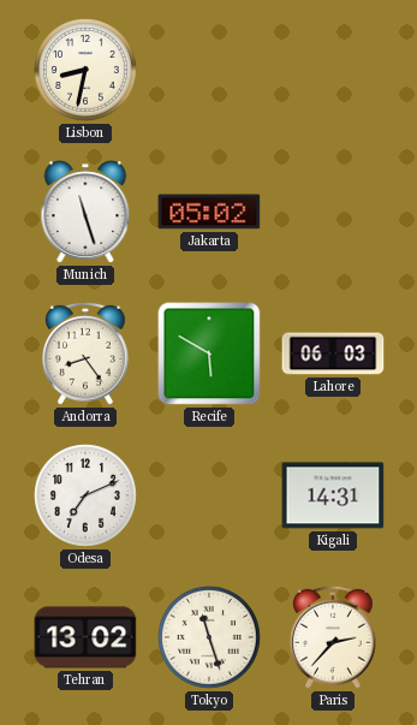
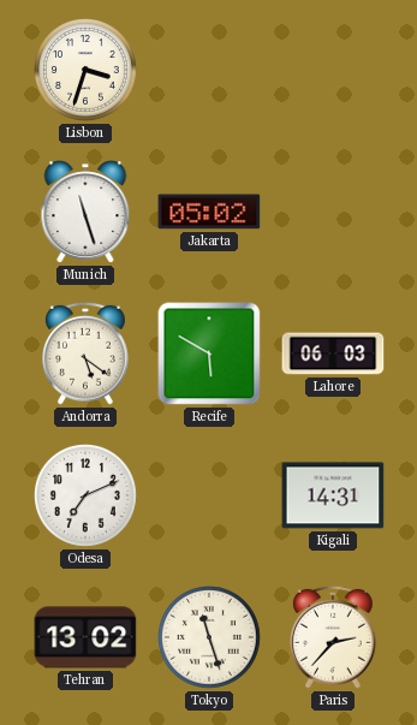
Lisbon: 8:32 -> 3:33 (87, 71)
Andorra: 8:24 -> 5:21 (87, 353)
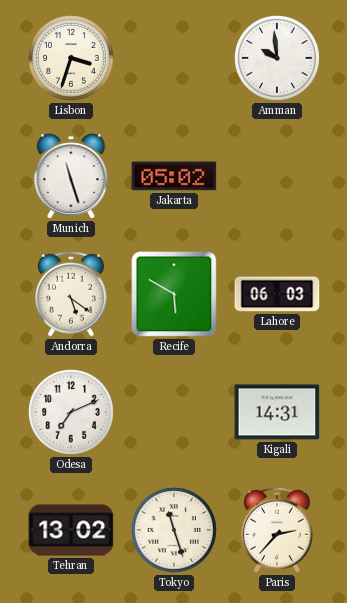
Amman: none -> 9:59 (278, 59)
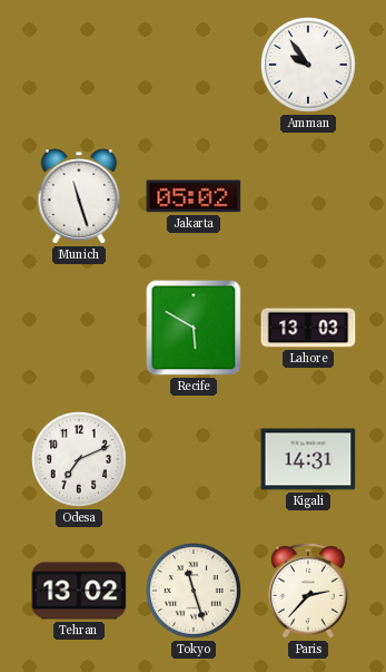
Lisbon: 3:33 -> none (72, 59)
Amman: 9:59 -> 9:54 (309, 66)
Andorra: 5:21 -> none (72, 294)
Lahore: 06:03 -> 13:03 (308, 328)
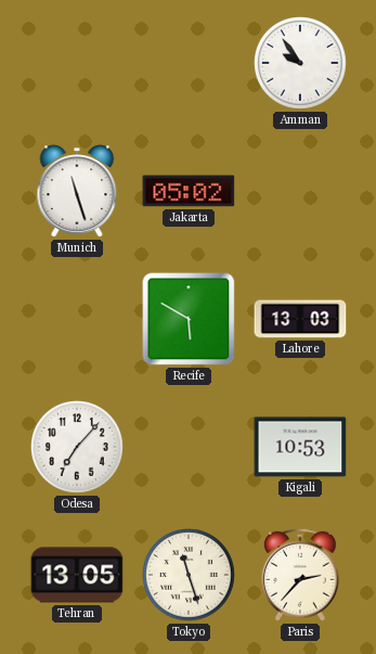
Odesa: 7:11 -> 7:07 (78, 448)
Kigali: 14:31 -> 10:53 (300, 447)
Tehran: 13:02 -> 13:05 (77, 575)
